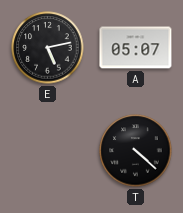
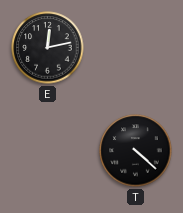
E: 5:13 -> 12:13 (48, 48)
A: 05:07 -> none (136, 48)
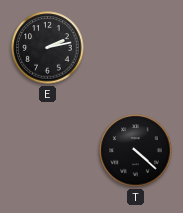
E: 12:13 -> 2:13 (48, 48)
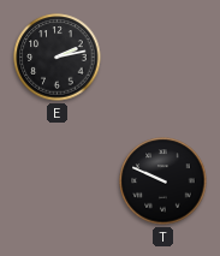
T: 4:22 -> 9:49 (163, 181)
